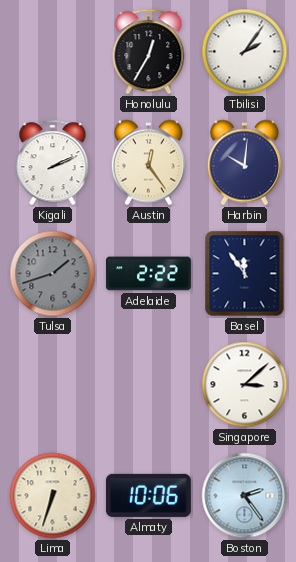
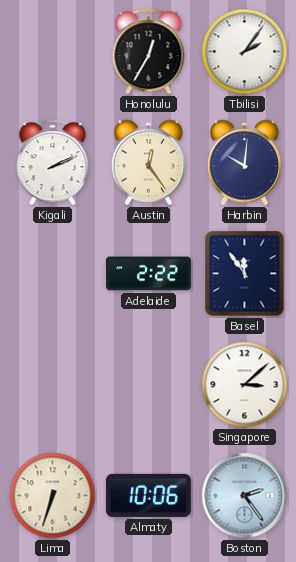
Tulsa: 1:42 -> none (53, 274)
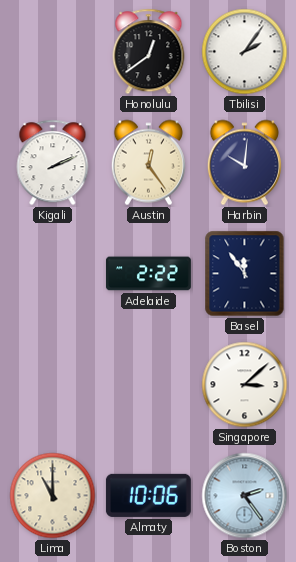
Honolulu: 12:35 -> 12:39 (149, 52)
Lima: 6:33 -> 11:00 (53, 496)
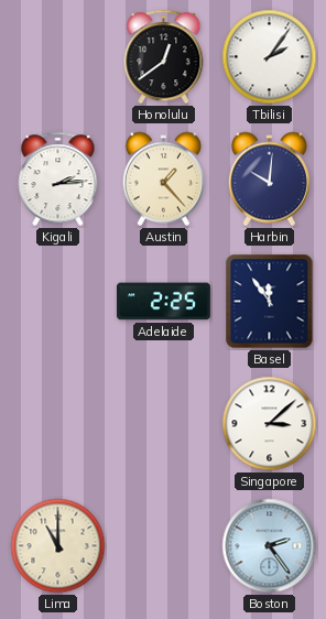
Kigali: 2:11 -> 2:14 (58, 180)
Austin: 12:24 -> 1:23 (163, 180)
Adelaide: 2:22 -> 2:25 (163, 302)
Almaty: 10:06 -> none (148, 495)
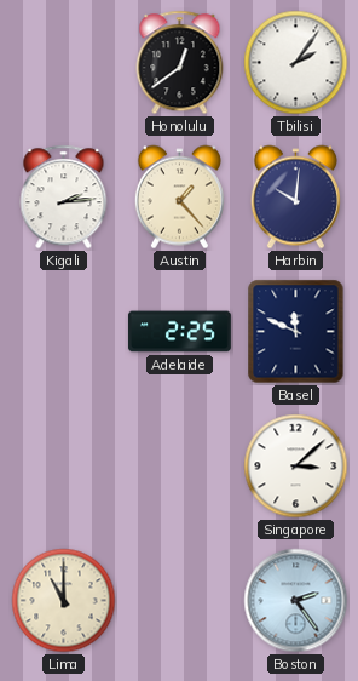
Basel: 11:54 -> 11:49 (296, 332)
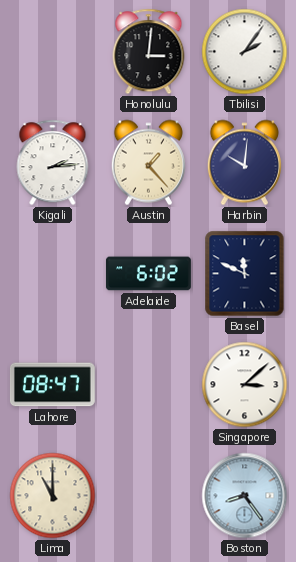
Honolulu: 12:39 -> 3:01 (149, 52)
Adelaide: 2:25 -> 6:02 (148, 274)
Lahore: none -> 08:47 (52, 385)
Boston: 2:24 -> 8:24 (245, 496)
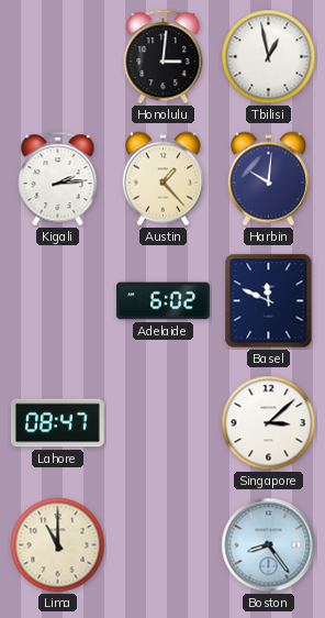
Tbilisi: 2:06 -> 12:58 (269, 57)
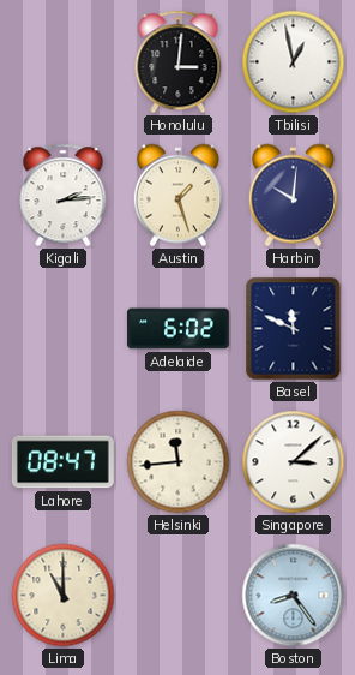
Austin: 1:23 -> 1:27 (177, 196)
Helsinki: none -> 11:44 (179, 462)
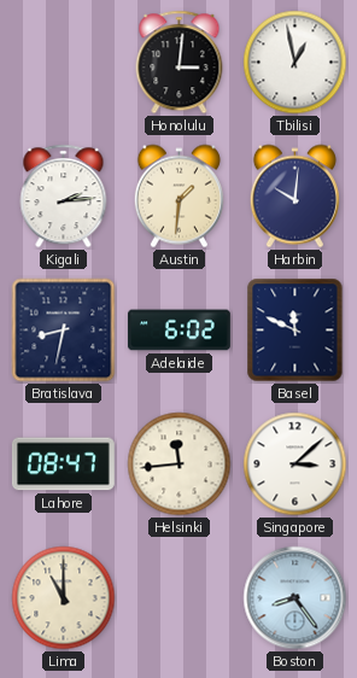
Austin: 1:27 -> 1:31 (178, 197)
Bratislava: none -> 8:32 (64, 331)
